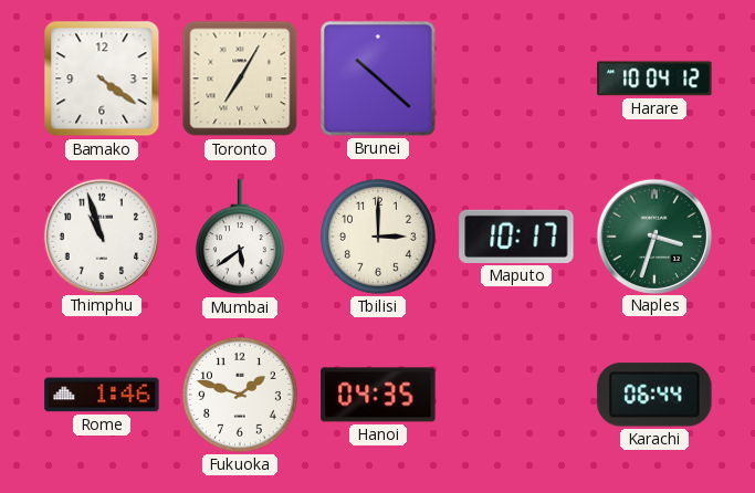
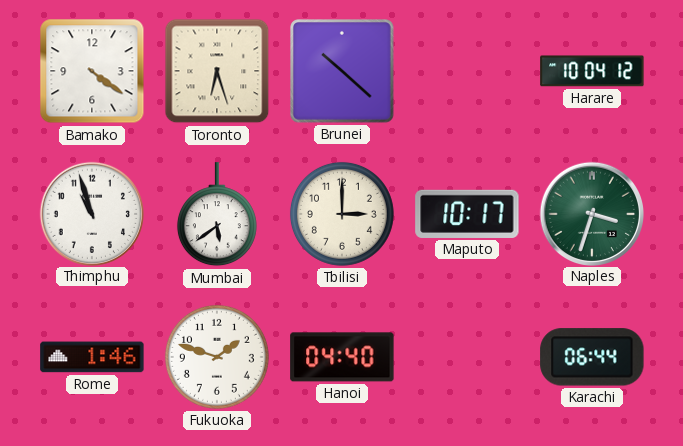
Toronto: 7:05 -> 6:27 (217, 71)
Hanoi: 04:35 -> 04:40 (342, 357)
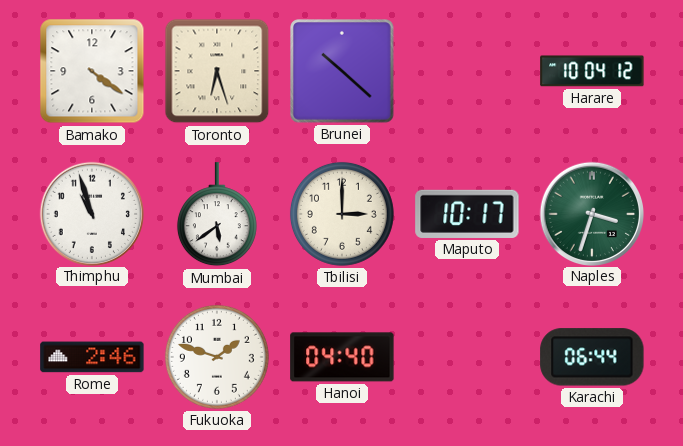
Rome: 1:46 -> 2:46 (92, 357)
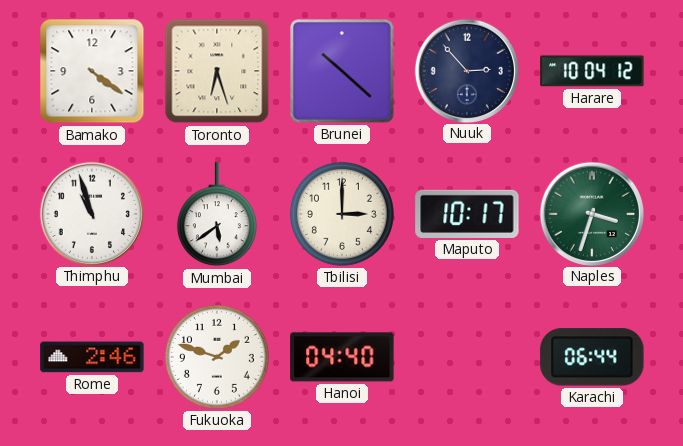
Nuuk: none -> 2:53 (466, 70)
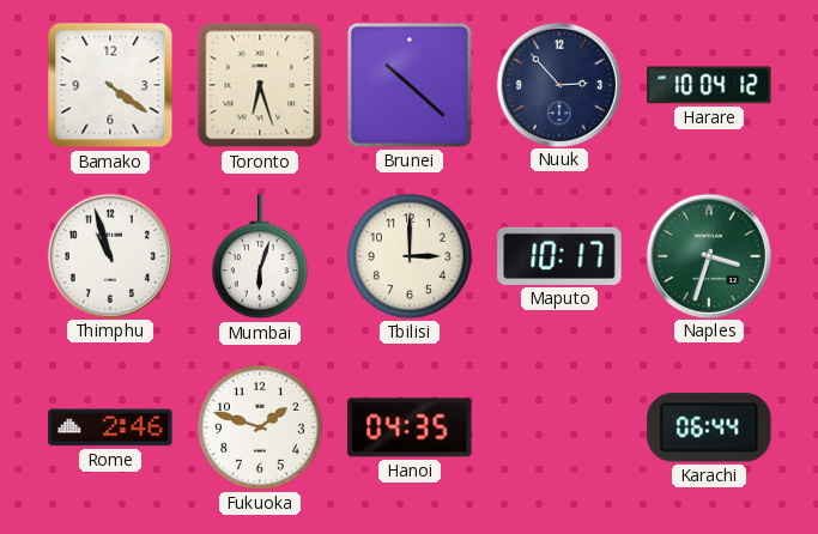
Mumbai: 5:39 -> 6:03 (260, 257)
Hanoi: 04:40 -> 04:35 (410, 427)
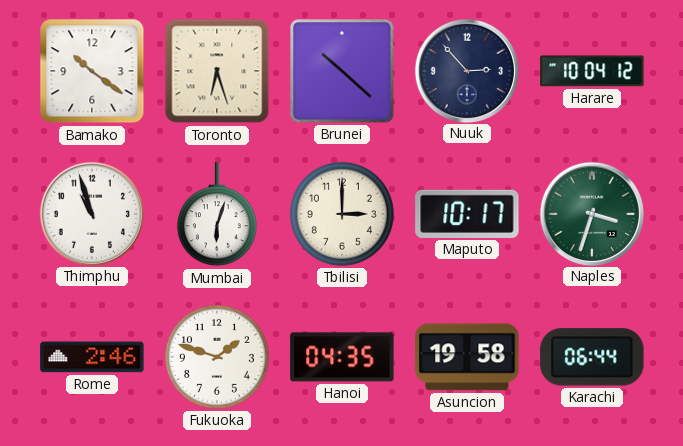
Bamako: 4:21 -> 10:21 (92, 71)
Asuncion: none -> 19:58 (467, 357)
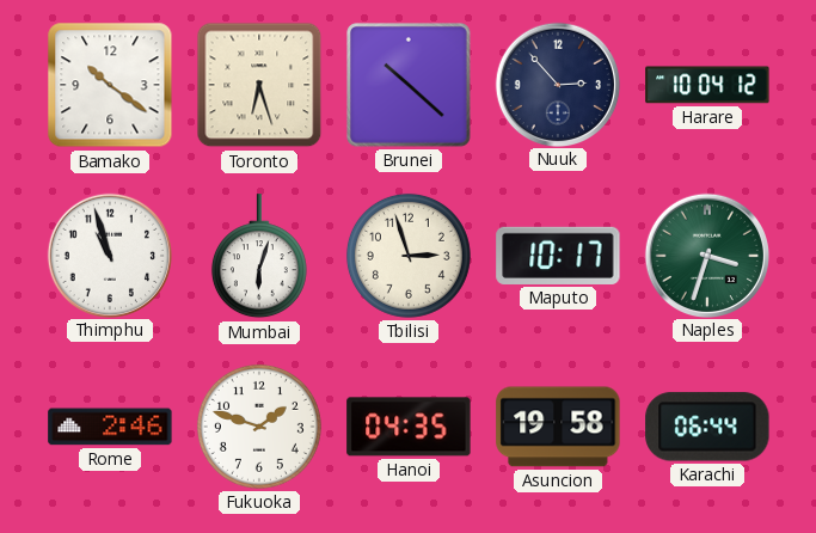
Tbilisi: 3:00 -> 2:57 (409, 256)
